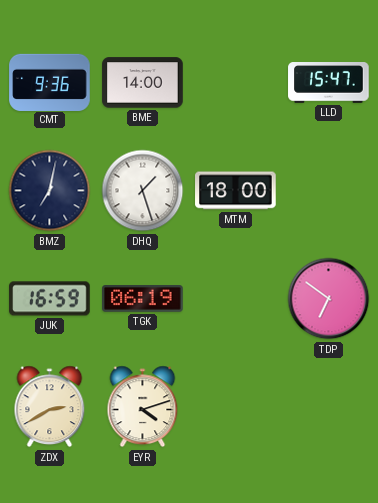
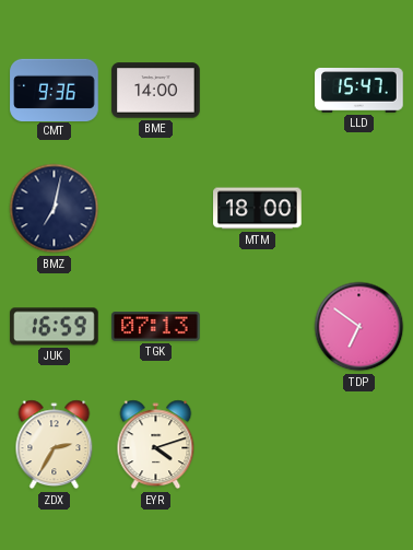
DHQ: 1:27 -> none (143, 191)
TGK: 06:19 -> 07:13 (156, 327)
ZDX: 2:40 -> 2:35 (55, 445)
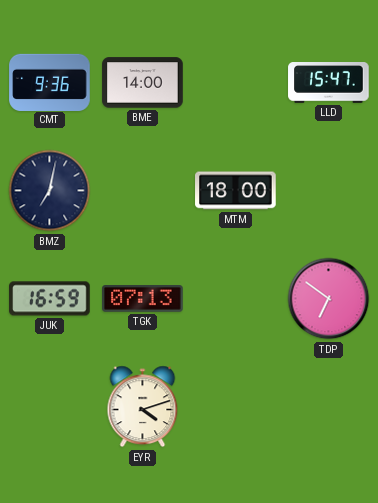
ZDX: 2:35 -> none (55, 445)
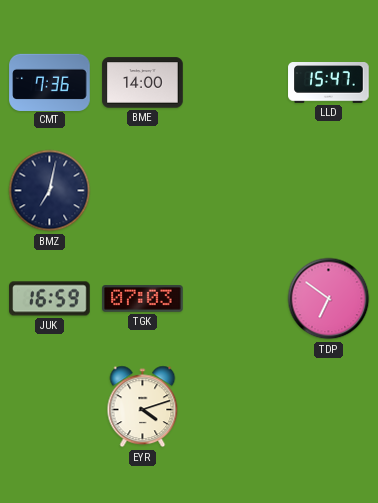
CMT: 9:36 -> 7:36 (50, 82)
MTM: 18:00 -> none (236, 191)
TGK: 07:13 -> 07:03 (143, 299)
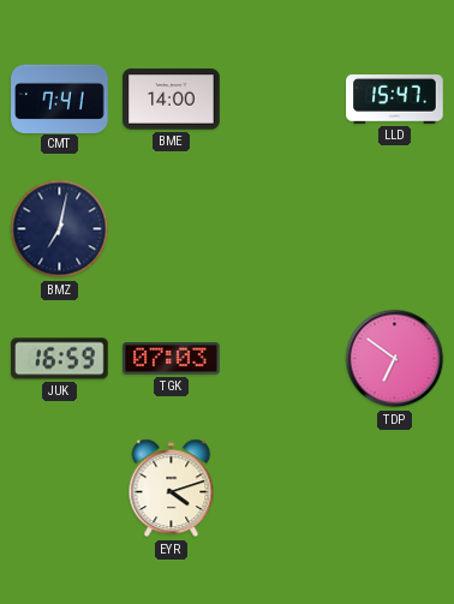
CMT: 7:36 -> 7:41 (60, 98)
